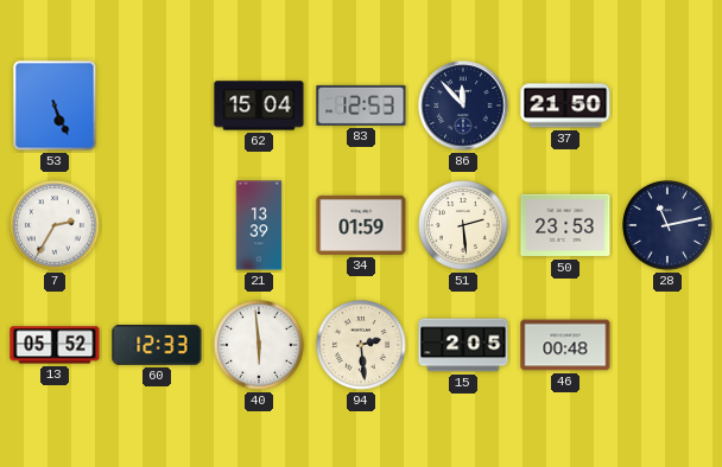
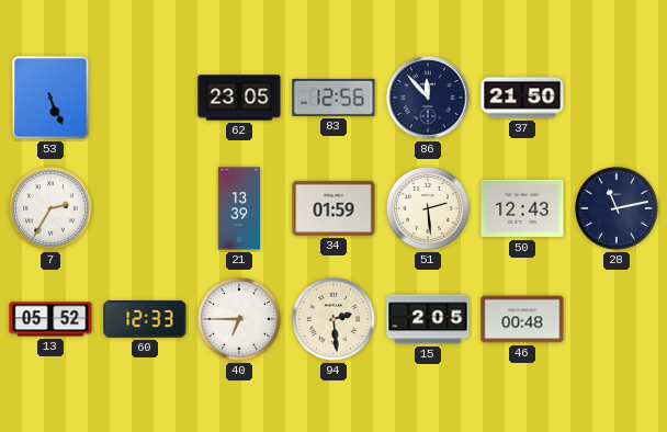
62: 15:04 -> 23:05 (239, 98)
83: 12:53 -> 12:56 (333, 98)
50: 23:53 -> 12:43 (522, 208)
40: 5:59 -> 6:45 (240, 320)
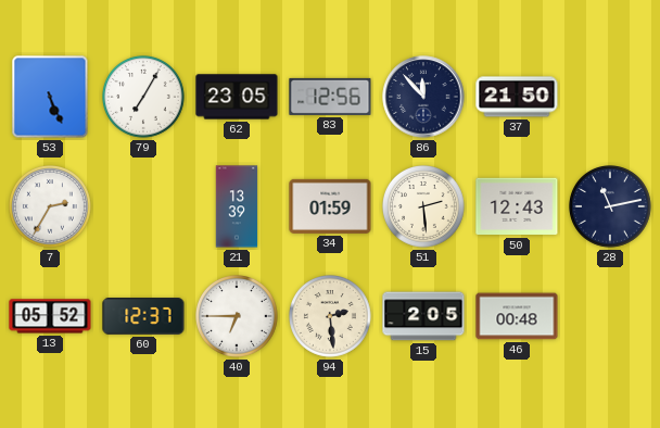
79: none -> 7:05 (144, 98)
60: 12:33 -> 12:37 (143, 317)
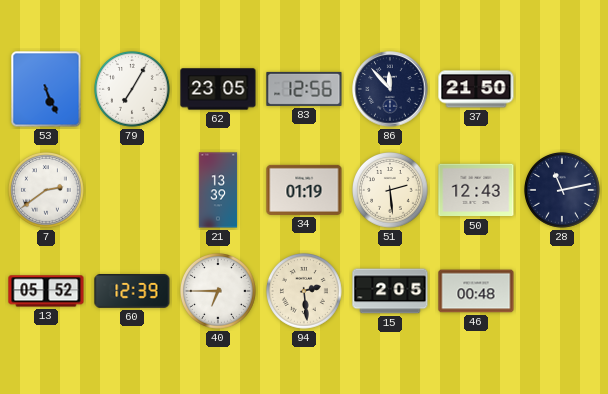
7: 2:35 -> 2:39 (47, 191)
34: 01:59 -> 01:19 (304, 190)
60: 12:37 -> 12:39 (132, 292)
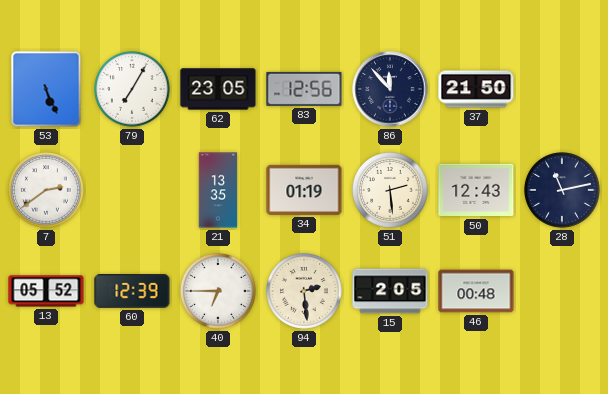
21: 13:39 -> 13:35 (218, 190)
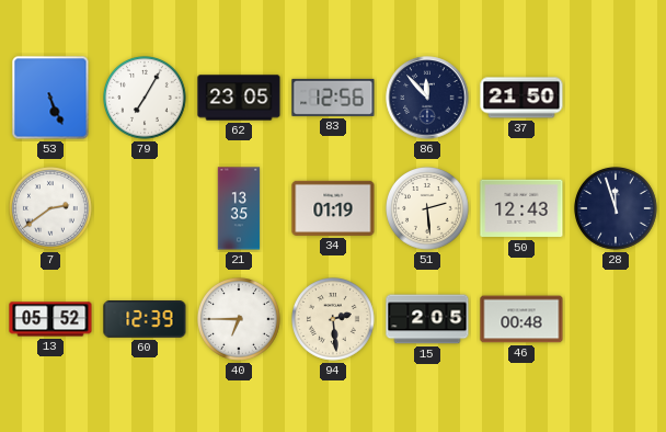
28: 11:13 -> 11:57 (617, 209)
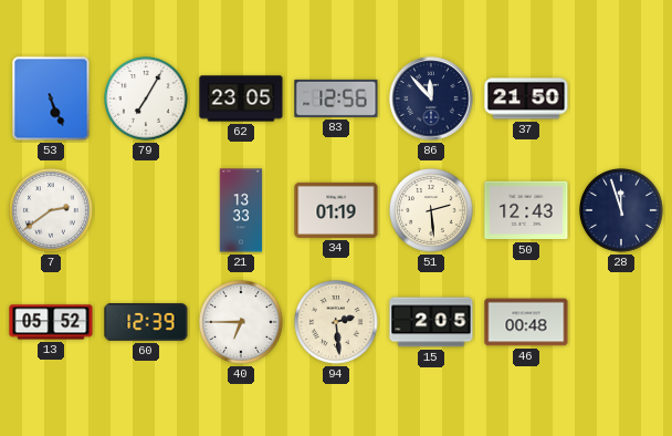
21: 13:35 -> 13:33 (241, 210)
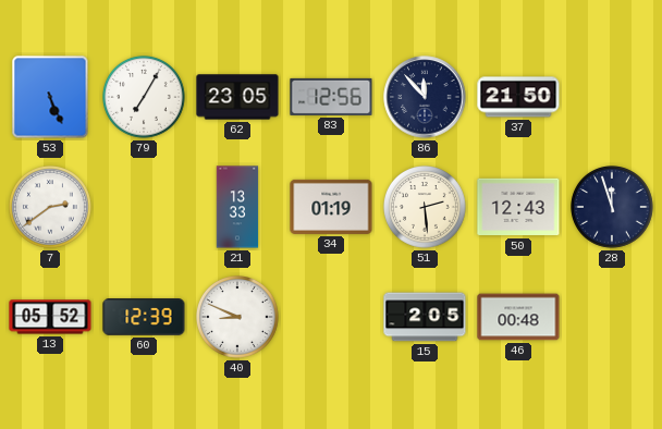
40: 6:45 -> 8:49 (238, 318)
94: 2:29 -> none (337, 323)
